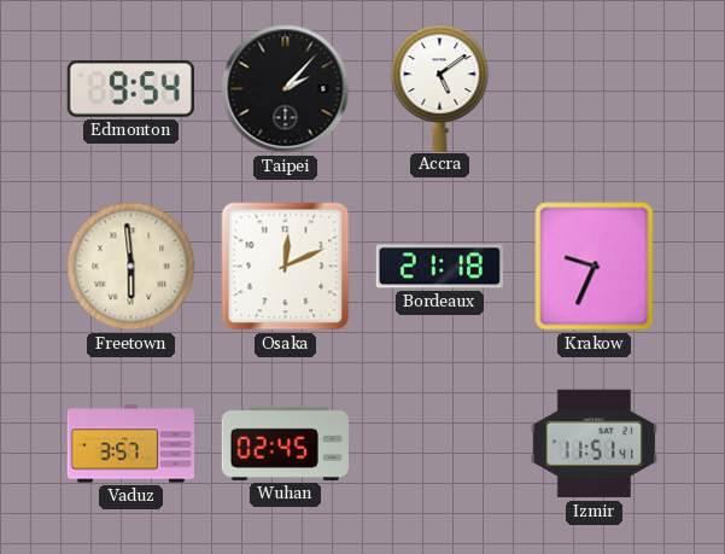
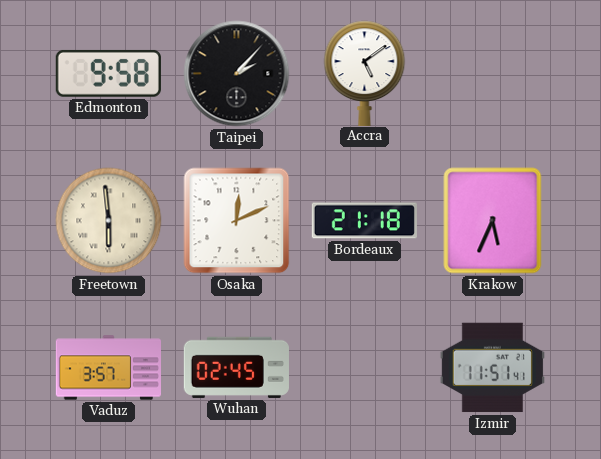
Edmonton: 9:54 -> 9:58 (108, 73)
Krakow: 9:34 -> 5:34 (493, 221)
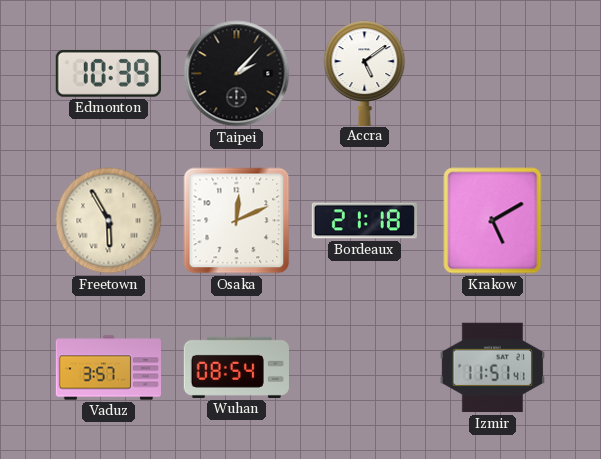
Edmonton: 9:58 -> 10:39 (108, 73)
Freetown: 5:59 -> 5:55 (109, 221)
Krakow: 5:34 -> 5:10 (493, 221)
Wuhan: 02:45 -> 08:54 (236, 367)
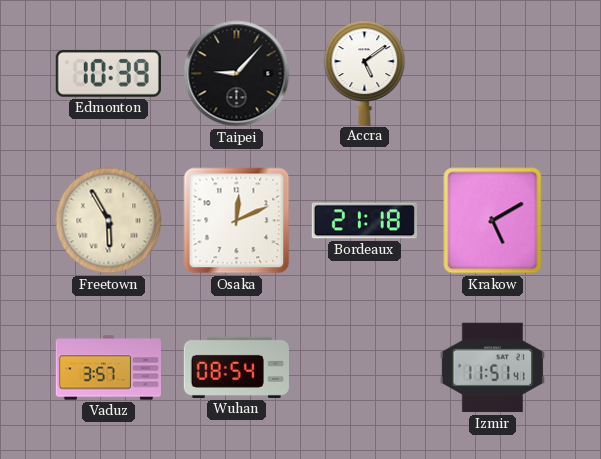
Taipei: 2:07 -> 9:07 (237, 74)
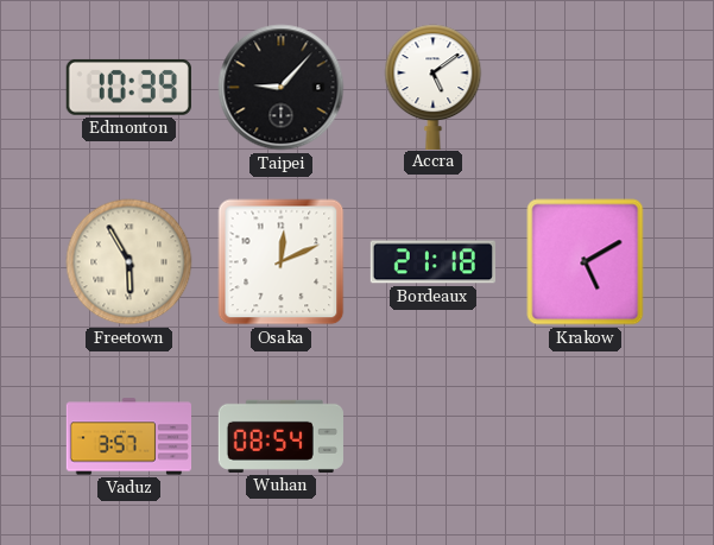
Izmir: 11:51 -> none (492, 368)
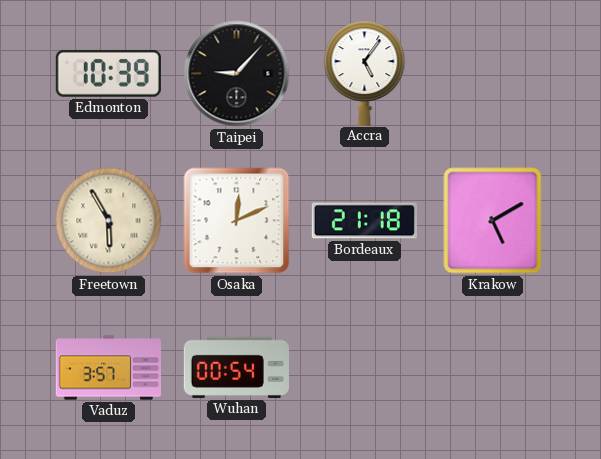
Accra: 5:09 -> 5:06 (365, 73)
Wuhan: 08:54 -> 00:54 (236, 367)
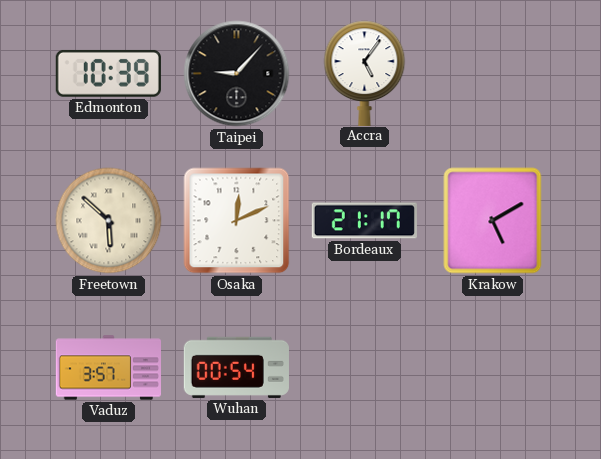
Freetown: 5:55 -> 5:52 (109, 221)
Bordeaux: 21:18 -> 21:17 (364, 221)
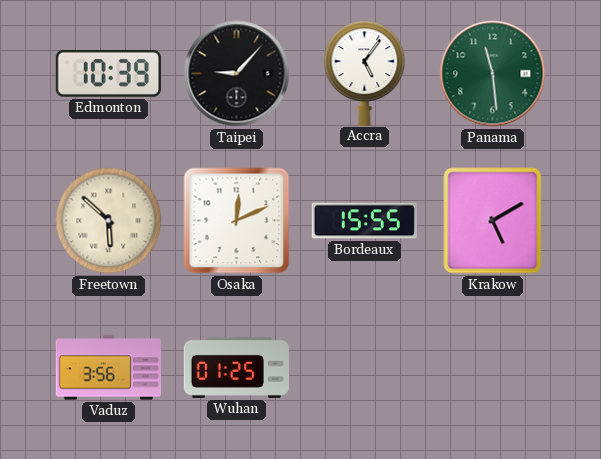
Panama: none -> 11:29 (493, 74)
Bordeaux: 21:17 -> 15:55 (364, 221)
Vaduz: 3:57 -> 3:56 (108, 368)
Wuhan: 00:54 -> 01:25 (236, 367)
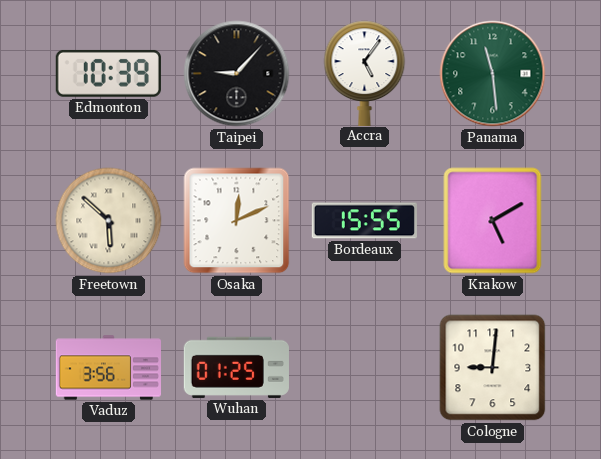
Cologne: none -> 9:01 (493, 368)
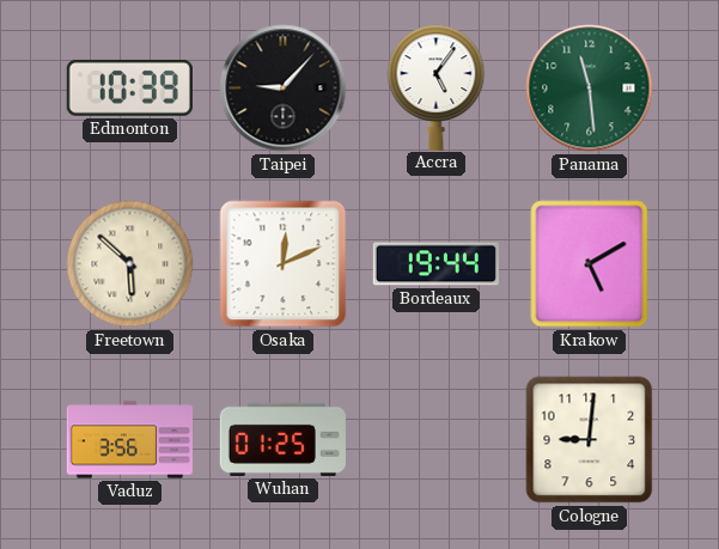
Bordeaux: 15:55 -> 19:44 (435, 264)
